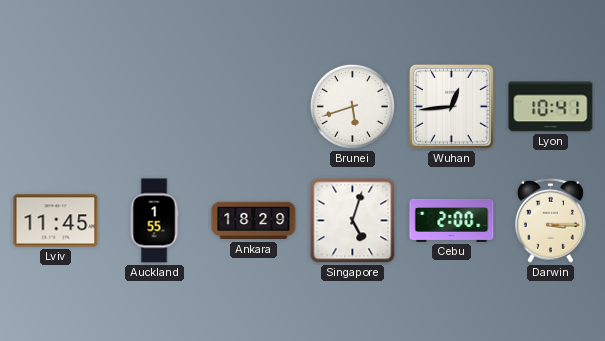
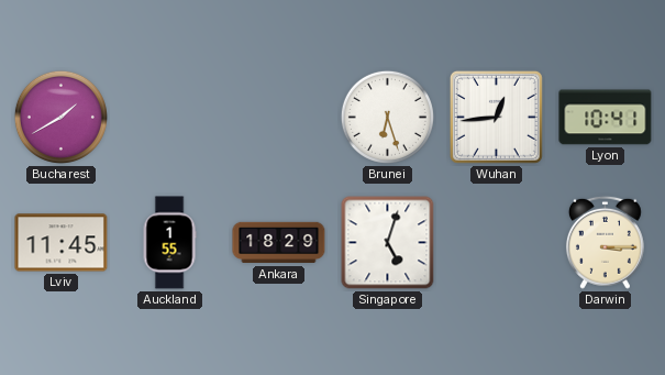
Bucharest: none -> 1:40 (60, 117)
Brunei: 5:42 -> 6:27 (387, 117)
Cebu: 2:00 -> none (452, 220)
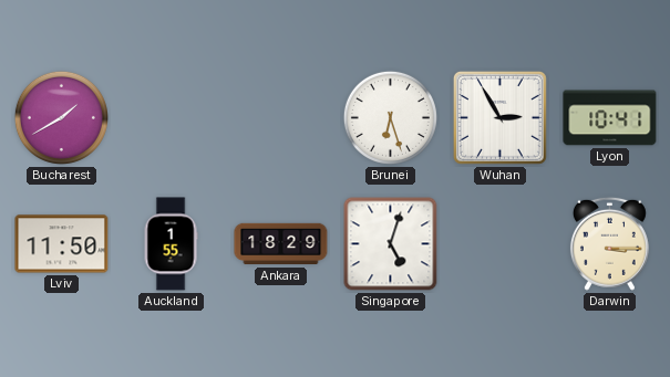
Wuhan: 12:44 -> 2:55 (499, 117)
Lviv: 11:45 -> 11:50 (62, 244)
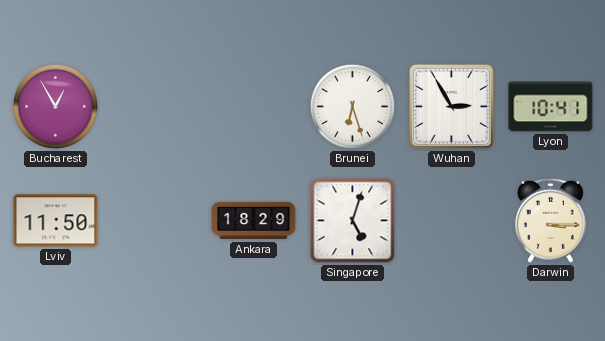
Bucharest: 1:40 -> 12:55 (55, 106)
Auckland: 1:55 -> none (171, 244)
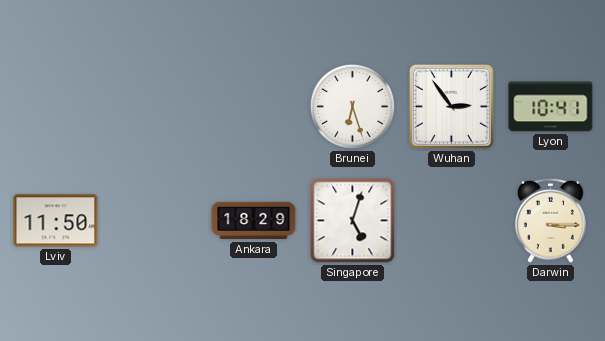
Bucharest: 12:55 -> none (55, 106)
Wuhan: 2:55 -> 2:54 (451, 106)
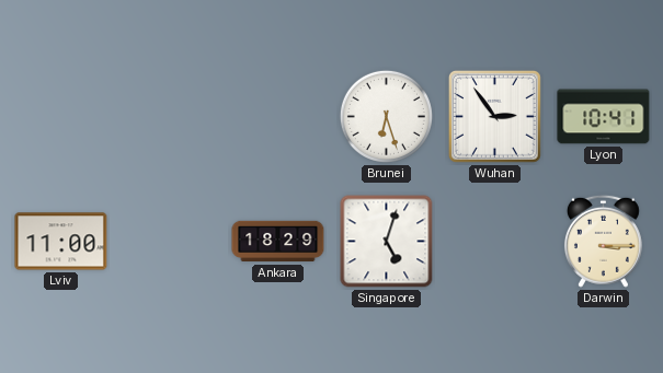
Lviv: 11:50 -> 11:00 (61, 242)
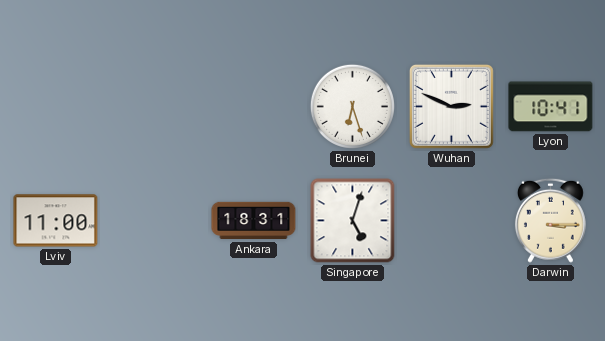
Wuhan: 2:54 -> 2:49 (451, 106)
Ankara: 18:29 -> 18:31 (254, 221)
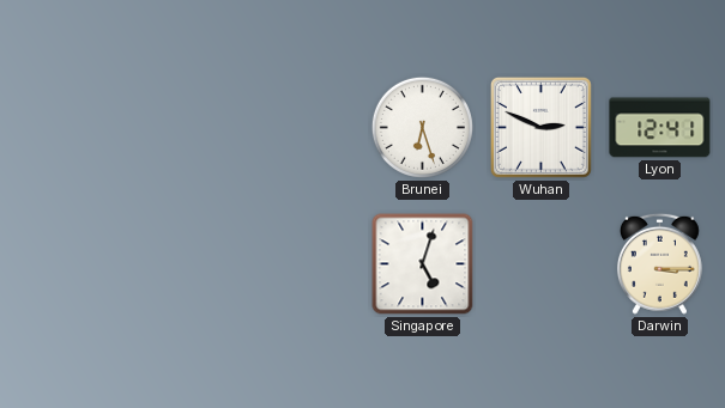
Lyon: 10:41 -> 12:41 (660, 128)
Lviv: 11:00 -> none (56, 221)
Ankara: 18:31 -> none (254, 221)
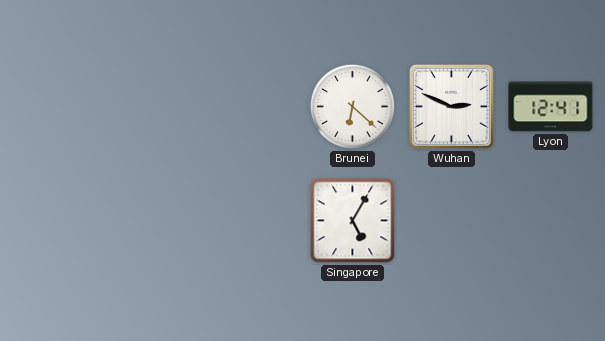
Brunei: 6:27 -> 6:22 (352, 106)
Singapore: 5:03 -> 5:05 (353, 221)
Darwin: 3:15 -> none (659, 263)
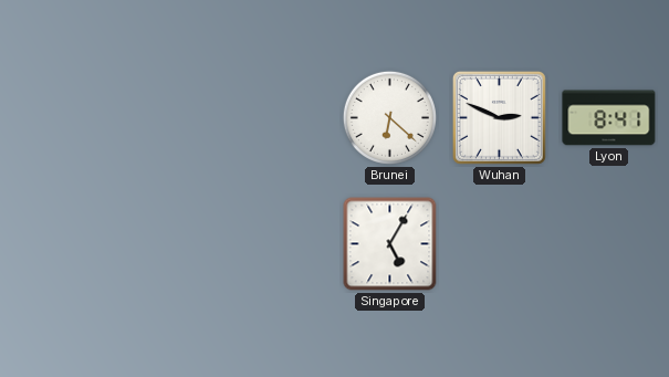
Lyon: 12:41 -> 8:41 (609, 118)
